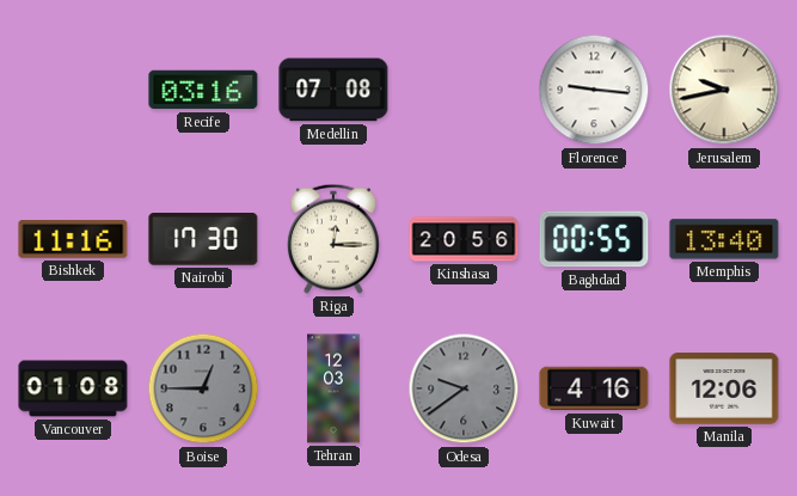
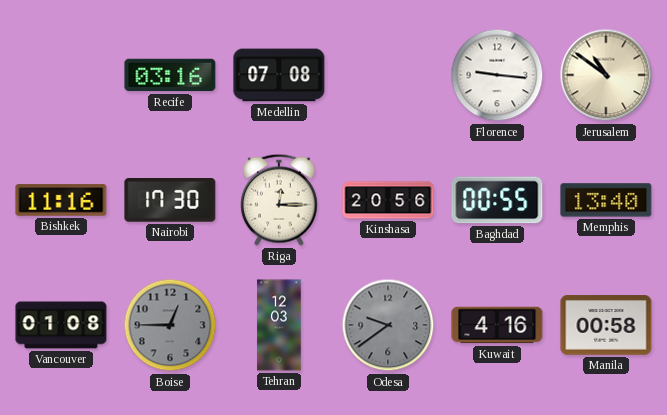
Jerusalem: 9:43 -> 10:51 (606, 75)
Manila: 12:06 -> 00:58 (606, 325)
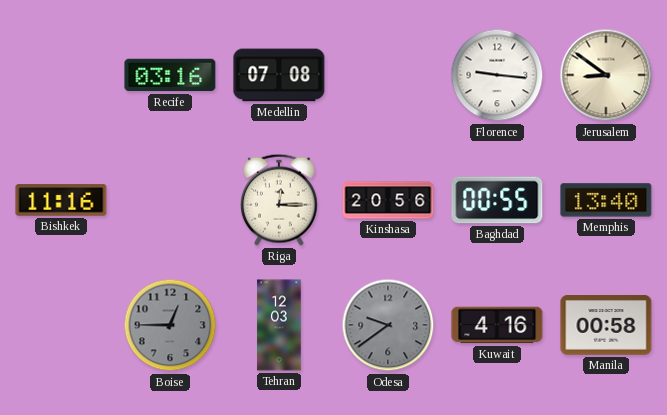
Jerusalem: 10:51 -> 8:51 (606, 75)
Nairobi: 17:30 -> none (170, 201)
Vancouver: 01:08 -> none (61, 325)
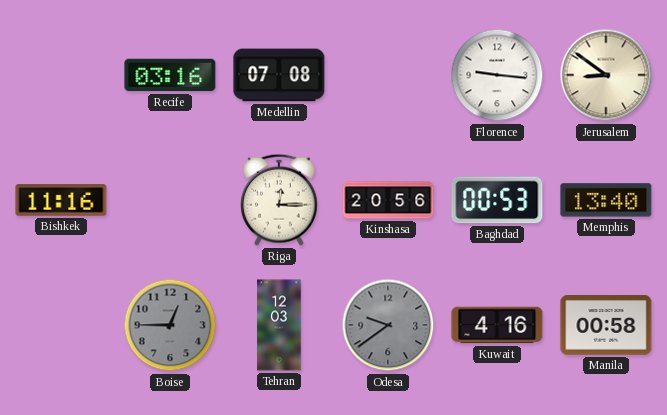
Baghdad: 00:55 -> 00:53 (497, 200)
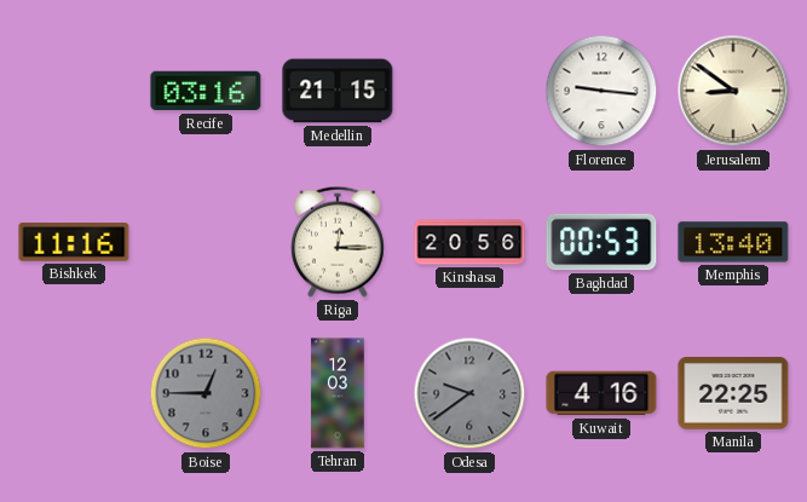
Medellin: 07:08 -> 21:15 (338, 91)
Manila: 00:58 -> 22:25 (733, 393)
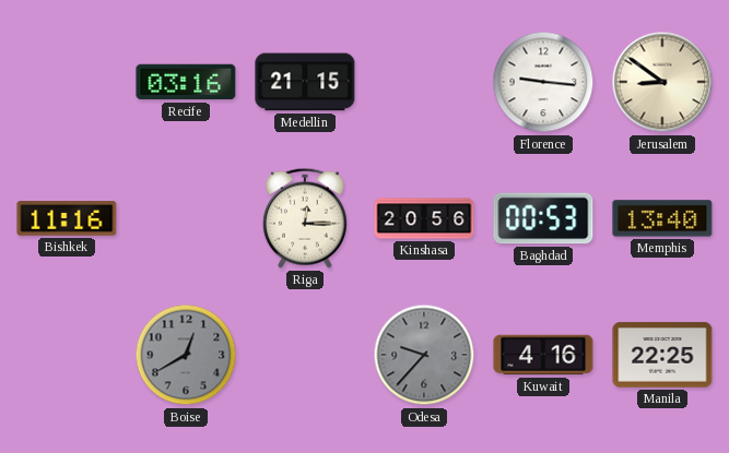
Boise: 12:45 -> 12:40 (186, 355)
Tehran: 12:03 -> none (338, 393)
Odesa: 9:39 -> 9:37 (424, 355)
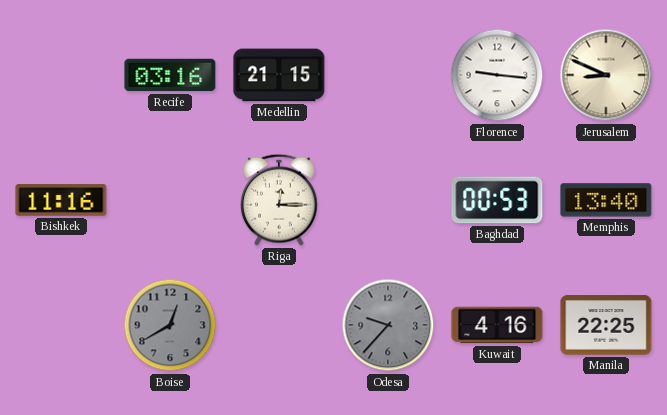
Jerusalem: 8:51 -> 8:49 (606, 75)
Kinshasa: 20:56 -> none (424, 218)
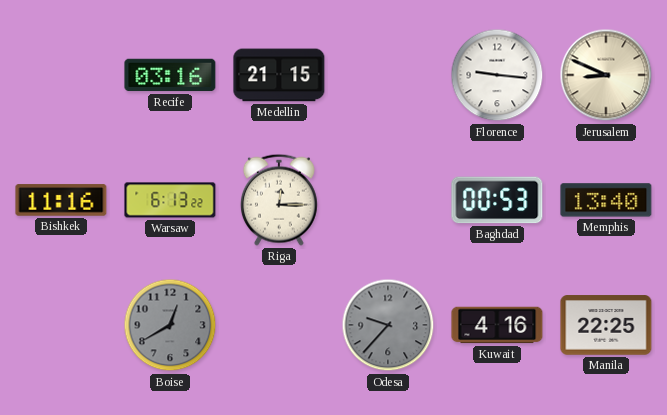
Warsaw: none -> 6:13 (170, 200)
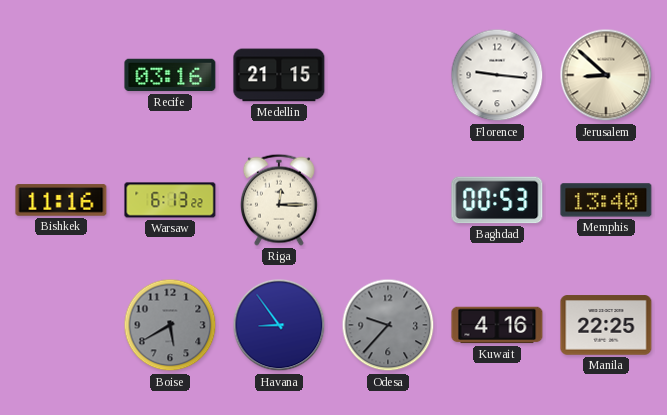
Jerusalem: 8:49 -> 8:52 (606, 75)
Boise: 12:40 -> 5:40 (170, 325)
Havana: none -> 8:54 (279, 325)
